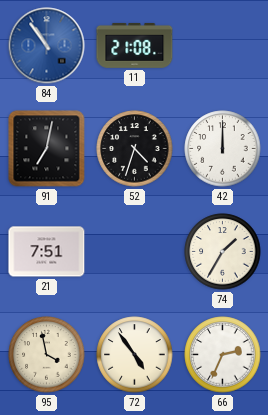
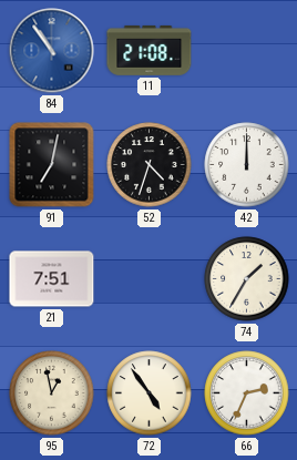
95: 3:58 -> 12:58 (52, 393)
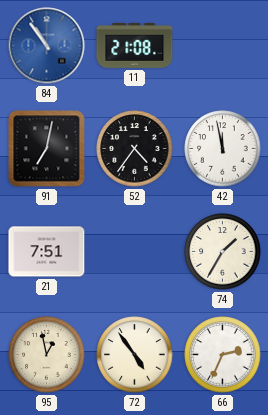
52: 4:33 -> 4:36 (135, 149)
42: 12:00 -> 11:58 (223, 149)
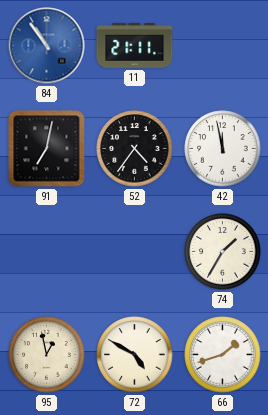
11: 21:08 -> 21:11 (135, 45)
21: 7:51 -> none (47, 252)
72: 4:54 -> 4:50 (135, 355)
66: 2:34 -> 1:42 (223, 355)
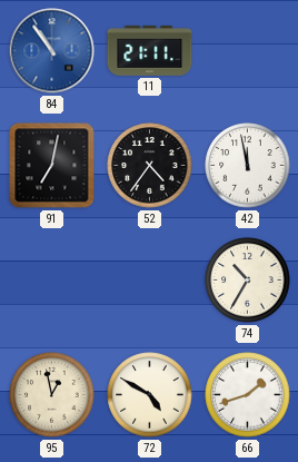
74: 1:35 -> 10:35 (248, 281)
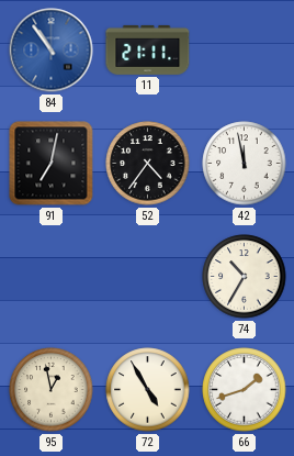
72: 4:50 -> 4:55 (148, 390)
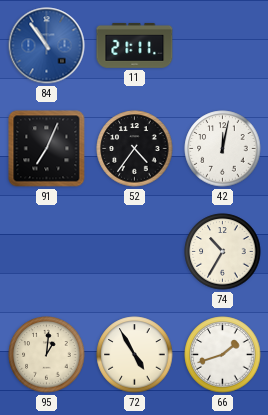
91: 7:02 -> 7:04 (47, 149)
42: 11:58 -> 12:02 (223, 149)
95: 12:58 -> 1:01 (47, 355)
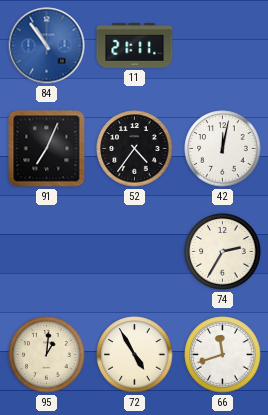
74: 10:35 -> 2:35 (223, 252)
66: 1:42 -> 11:42 (223, 355)
